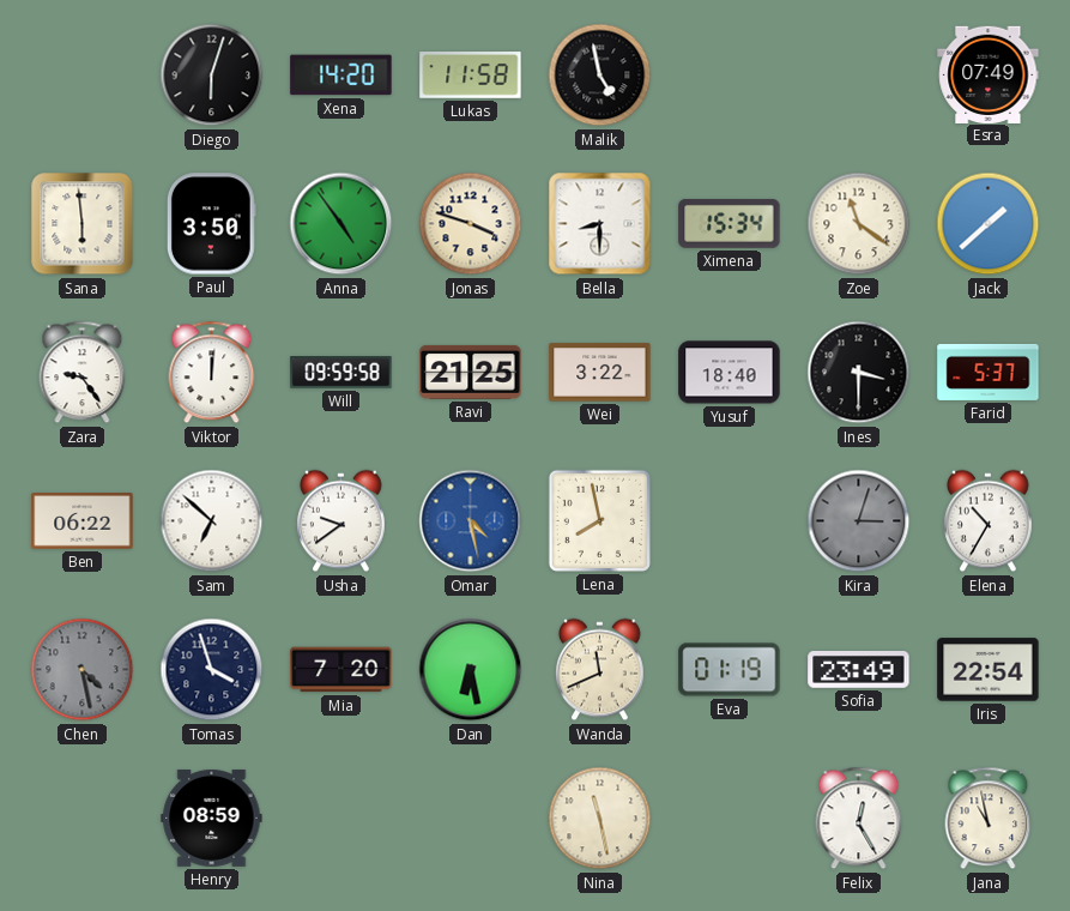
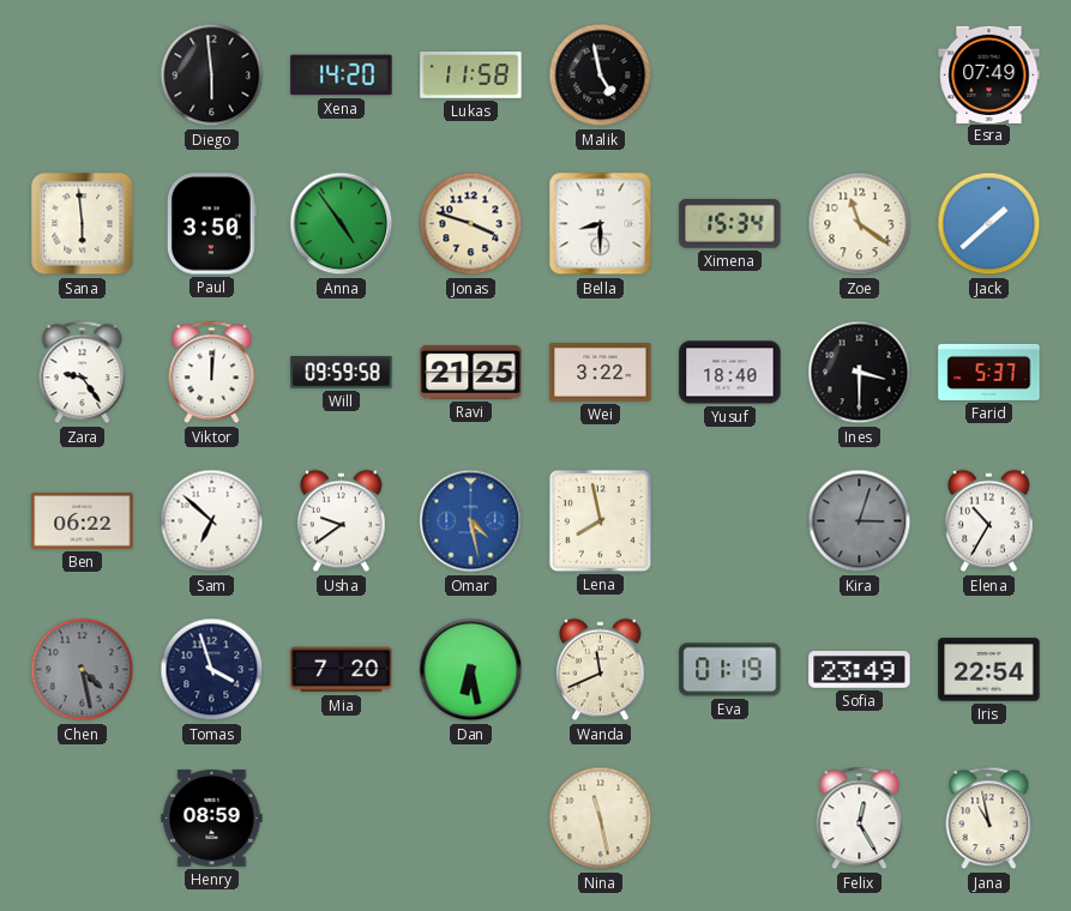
Diego: 6:03 -> 5:59 (212, 76)
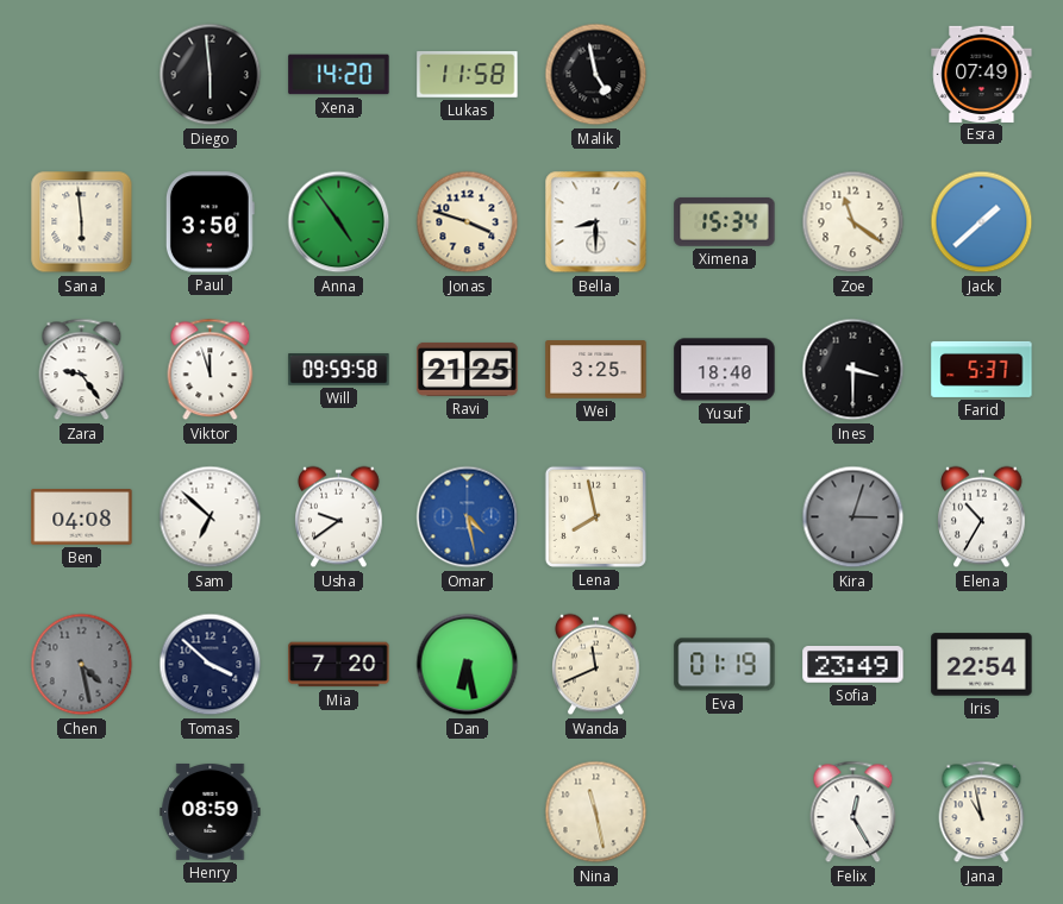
Viktor: 12:01 -> 11:57 (211, 370)
Wei: 3:22 -> 3:25 (596, 370)
Ben: 06:22 -> 04:08 (82, 517)
Tomas: 3:57 -> 3:52 (211, 665)
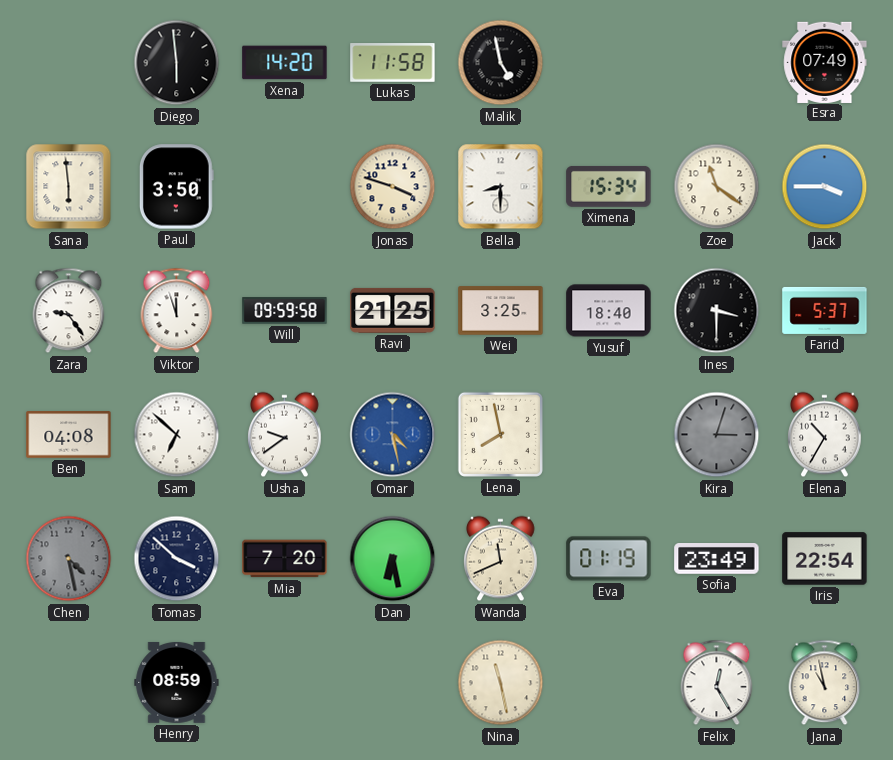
Anna: 4:54 -> none (339, 222)
Jack: 1:38 -> 3:45 (825, 187)
